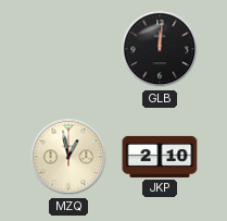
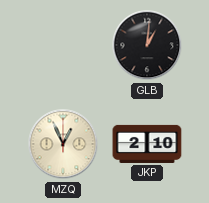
GLB: 12:01 -> 1:01 (147, 45)
MZQ: 12:58 -> 12:56 (63, 144)
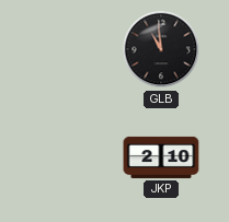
GLB: 1:01 -> 10:59 (161, 49)
MZQ: 12:56 -> none (63, 144)
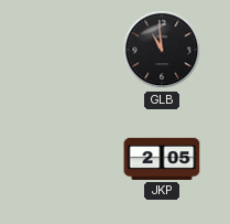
JKP: 2:10 -> 2:05 (162, 159)
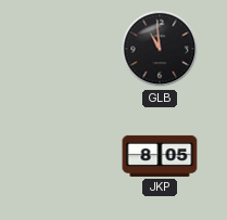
JKP: 2:05 -> 8:05 (160, 156)
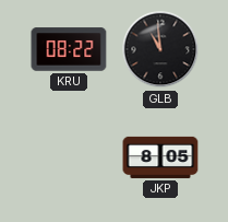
KRU: none -> 08:22 (69, 49)
